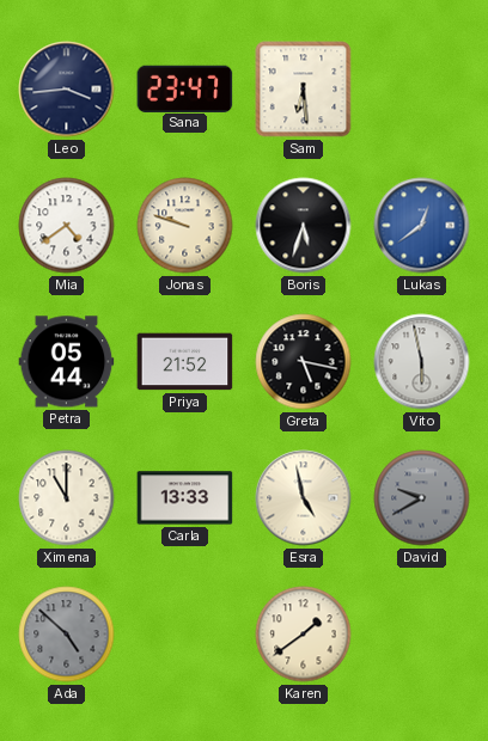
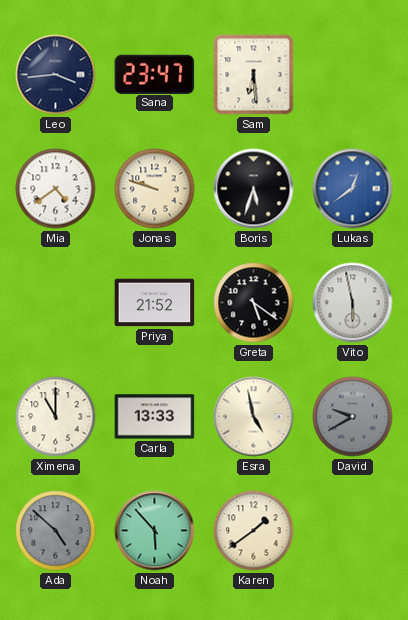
Petra: 05:44 -> none (67, 362)
Greta: 5:17 -> 5:21 (254, 303)
Noah: none -> 5:53 (155, 531)
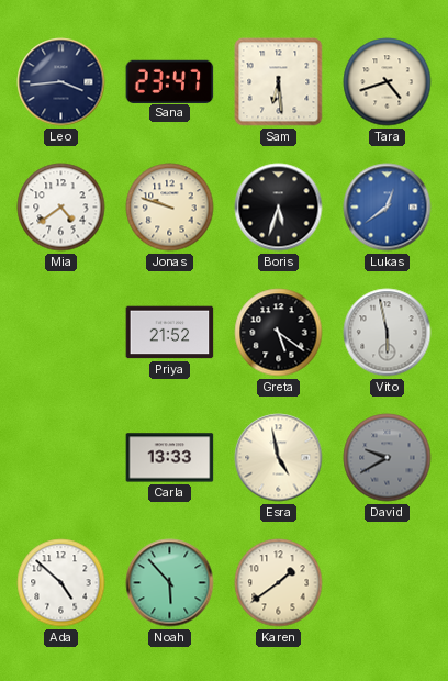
Tara: none -> 4:42 (388, 82)
Ximena: 11:00 -> none (56, 417)
Ada dial: grey -> white (61, 583)
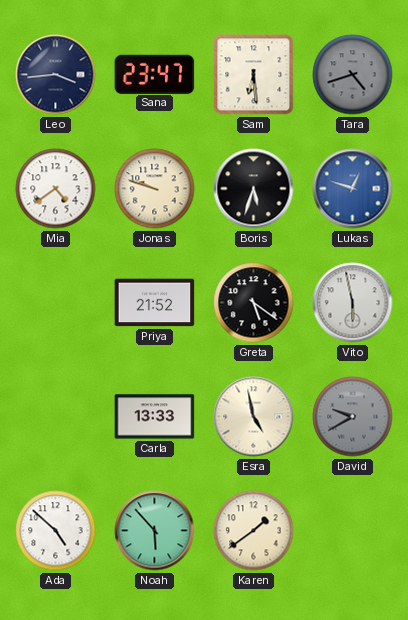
Tara dial: cream -> grey (353, 75)
Lukas: 12:39 -> 12:48 (353, 189)
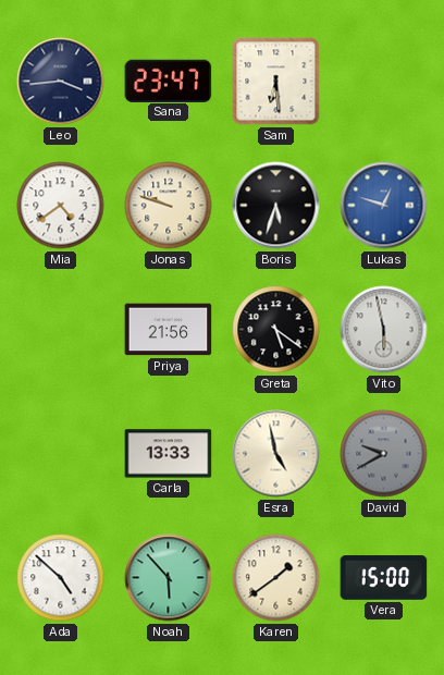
Tara: 4:42 -> none (353, 75)
Priya: 21:52 -> 21:56 (169, 330)
Vera: none -> 15:00 (384, 578)
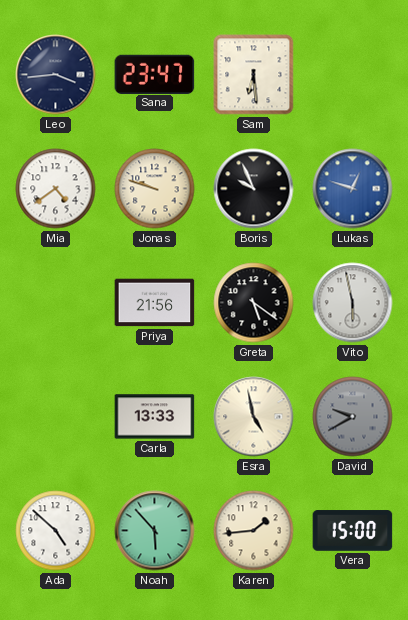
Boris: 5:33 -> 9:56 (254, 189)
Karen: 1:39 -> 1:44 (254, 531)
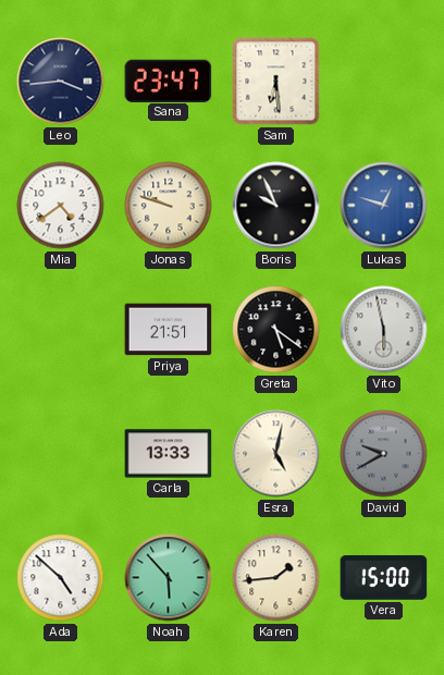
Priya: 21:56 -> 21:51 (169, 330)
Esra: 4:58 -> 5:02 (276, 454)
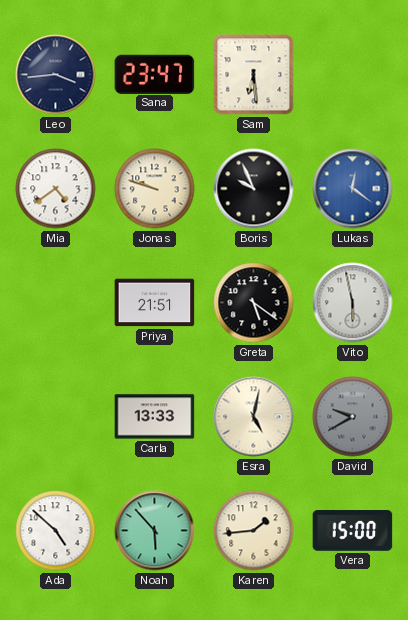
Lukas: 12:48 -> 12:21 (353, 189)
